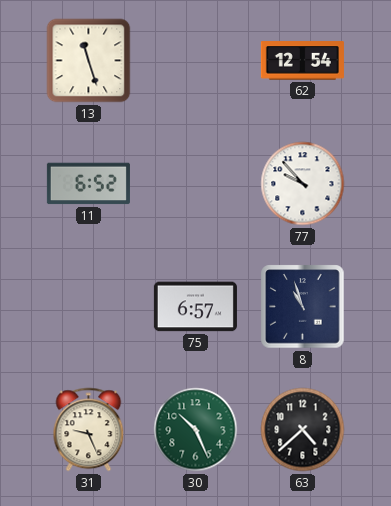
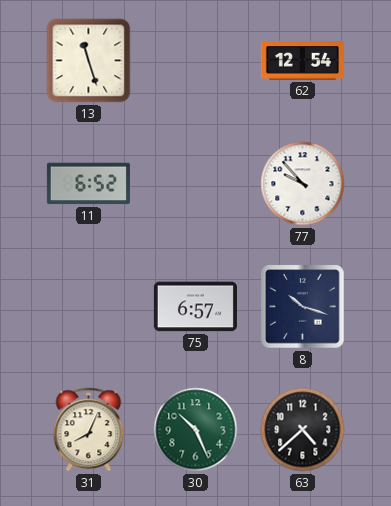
8: 10:57 -> 10:18 (303, 307)
31: 9:26 -> 8:04 (89, 430)
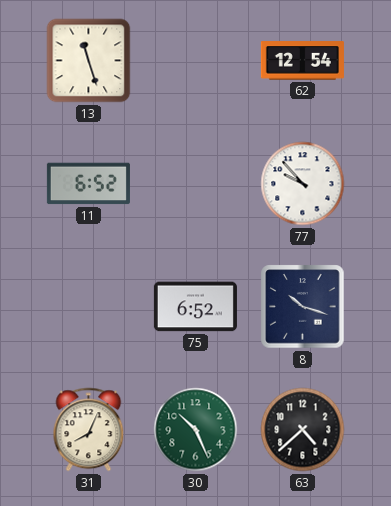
75: 6:57 -> 6:52 (195, 307)
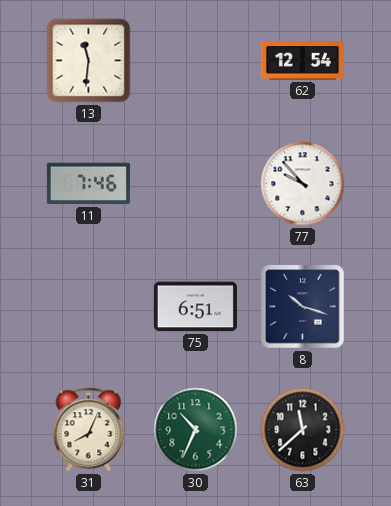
13: 11:27 -> 11:31 (89, 61)
11: 6:52 -> 7:46 (88, 184)
75: 6:52 -> 6:51 (195, 307)
30: 10:26 -> 10:34 (196, 430)
63: 4:38 -> 11:38 (303, 430)
